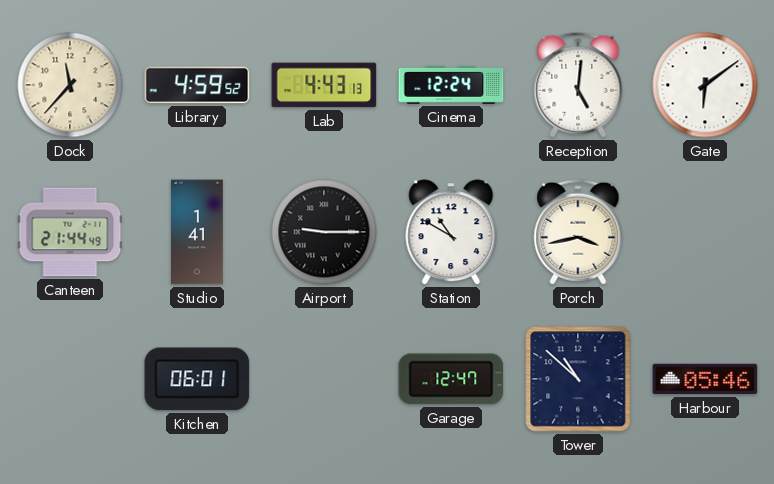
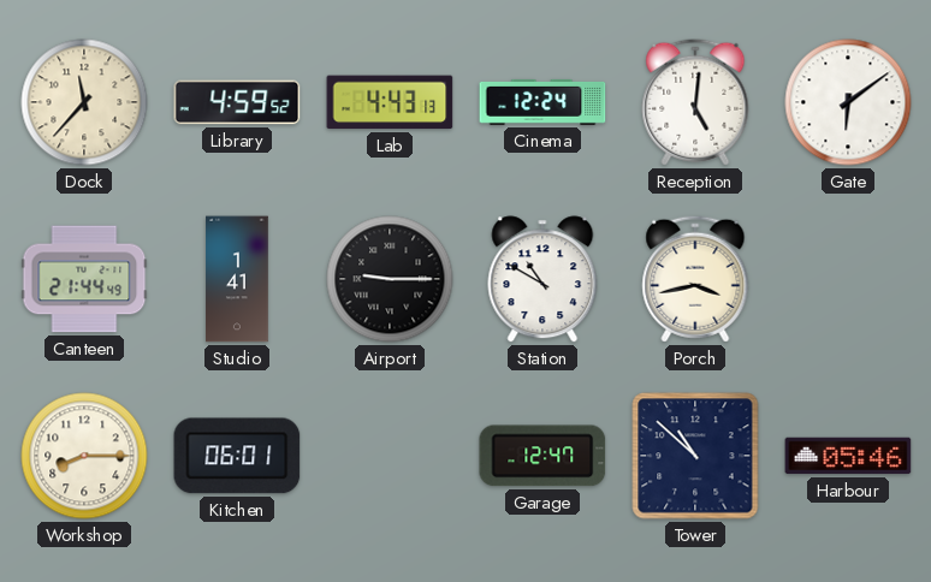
Workshop: none -> 8:15 (84, 456)
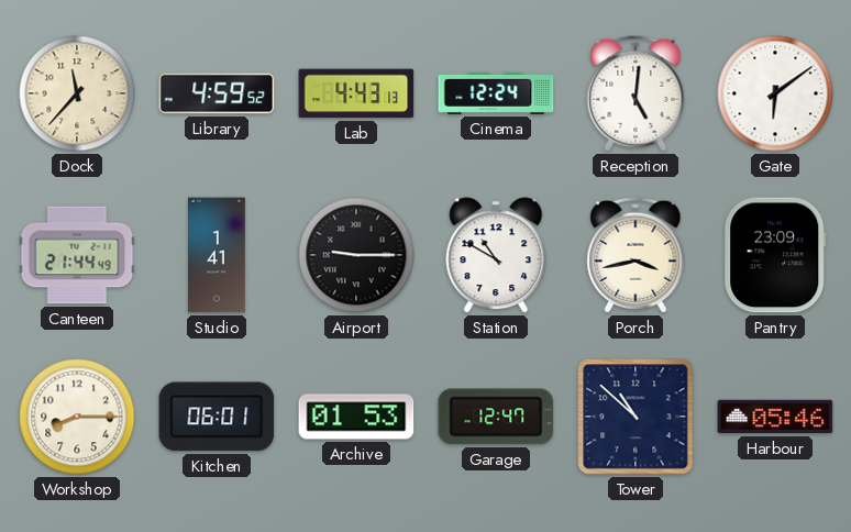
Pantry: none -> 23:09 (776, 255)
Archive: none -> 01:53 (356, 417)
